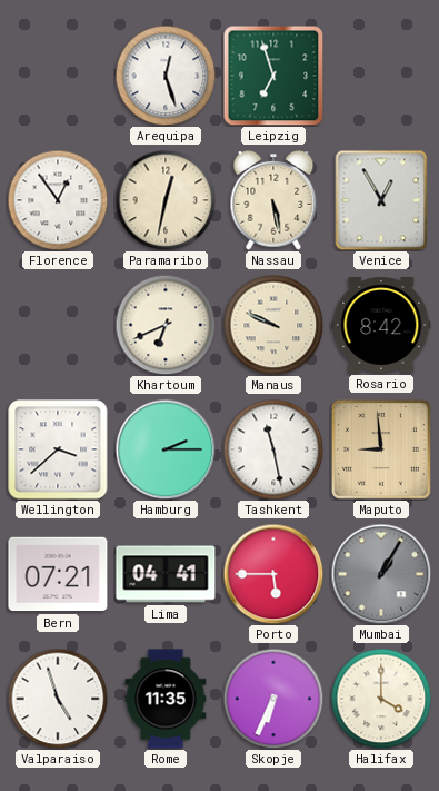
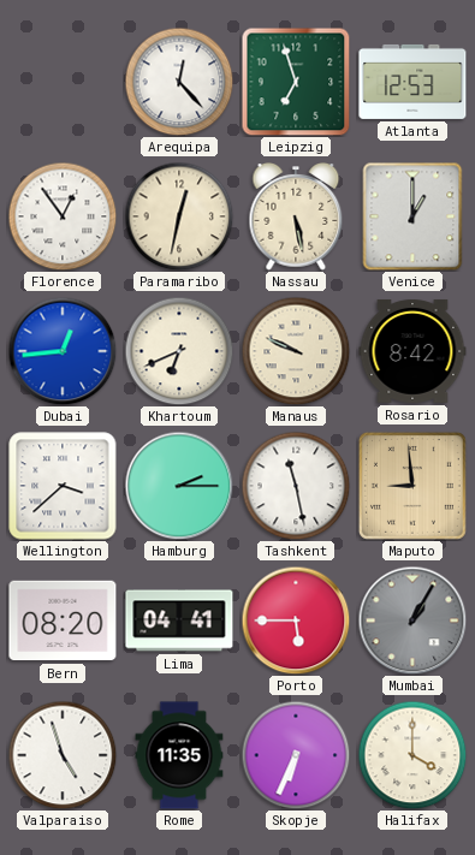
Arequipa: 12:27 -> 12:23 (179, 82)
Atlanta: none -> 12:53 (412, 82)
Venice: 12:55 -> 1:00 (412, 216)
Dubai: none -> 12:44 (63, 351)
Bern: 07:21 -> 08:20 (63, 621)
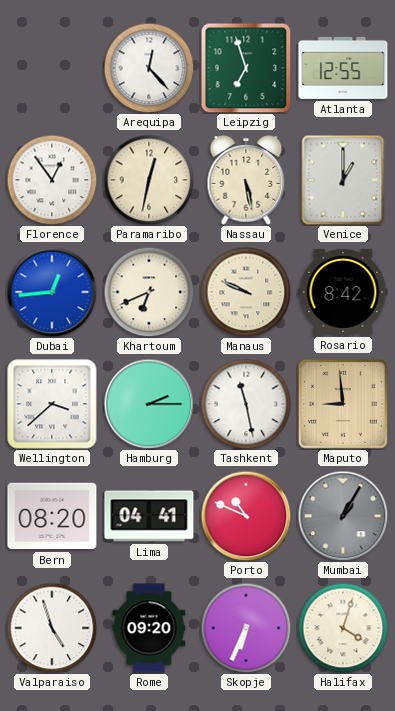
Atlanta: 12:53 -> 12:55 (343, 68)
Porto: 5:45 -> 10:49 (246, 516)
Rome: 11:35 -> 09:20 (149, 628)
Halifax: 4:00 -> 4:03 (343, 628)
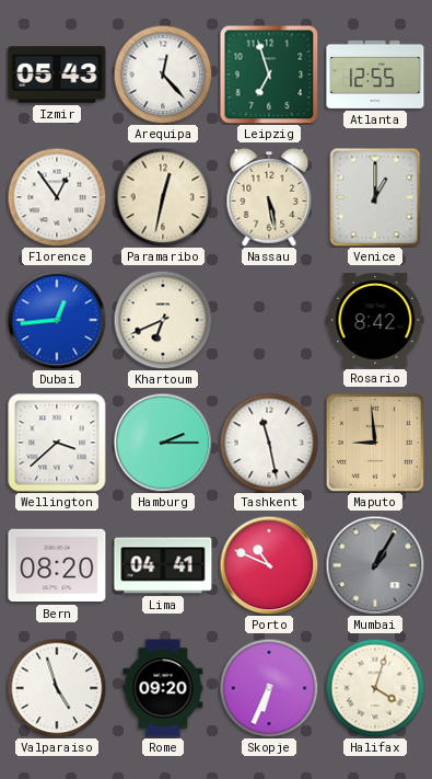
Izmir: none -> 05:43 (57, 75)
Manaus: 9:49 -> none (246, 292)
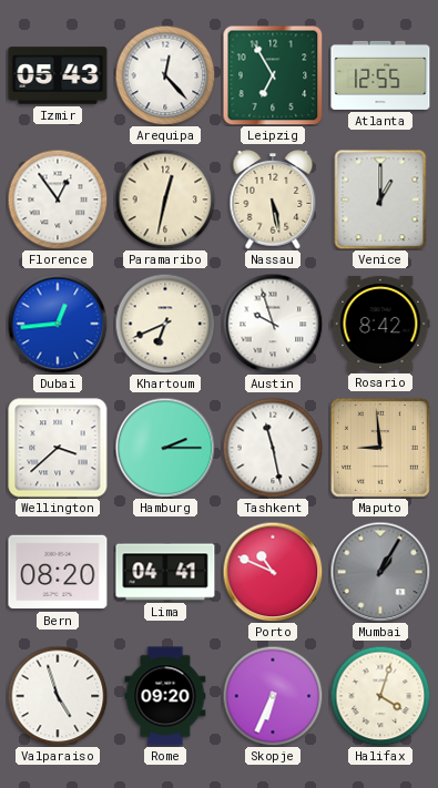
Leipzig: 6:57 -> 6:55 (273, 75)
Austin: none -> 9:57 (273, 324)
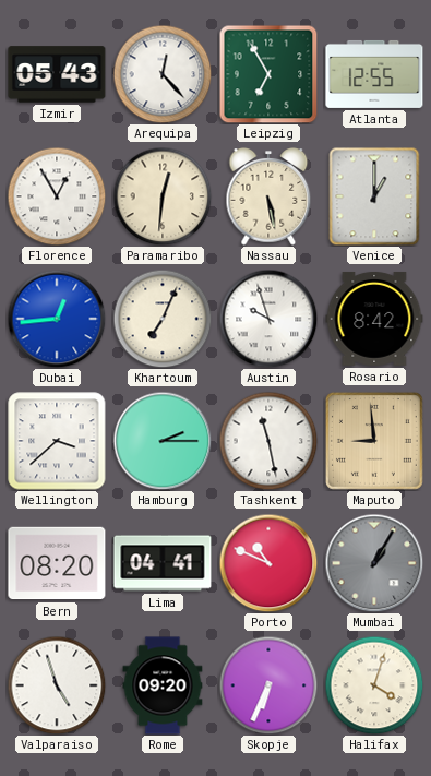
Florence: 12:54 -> 12:55 (57, 196)
Paramaribo: 12:32 -> 12:31 (163, 196)
Khartoum: 6:41 -> 7:04 (163, 319)
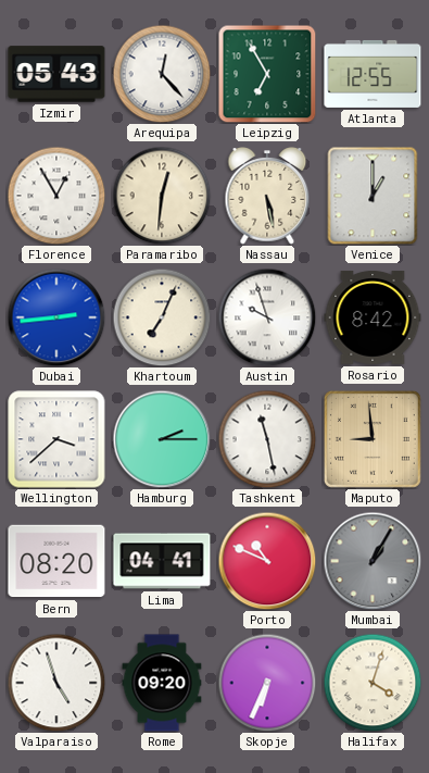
Dubai: 12:44 -> 2:44 (56, 317)
